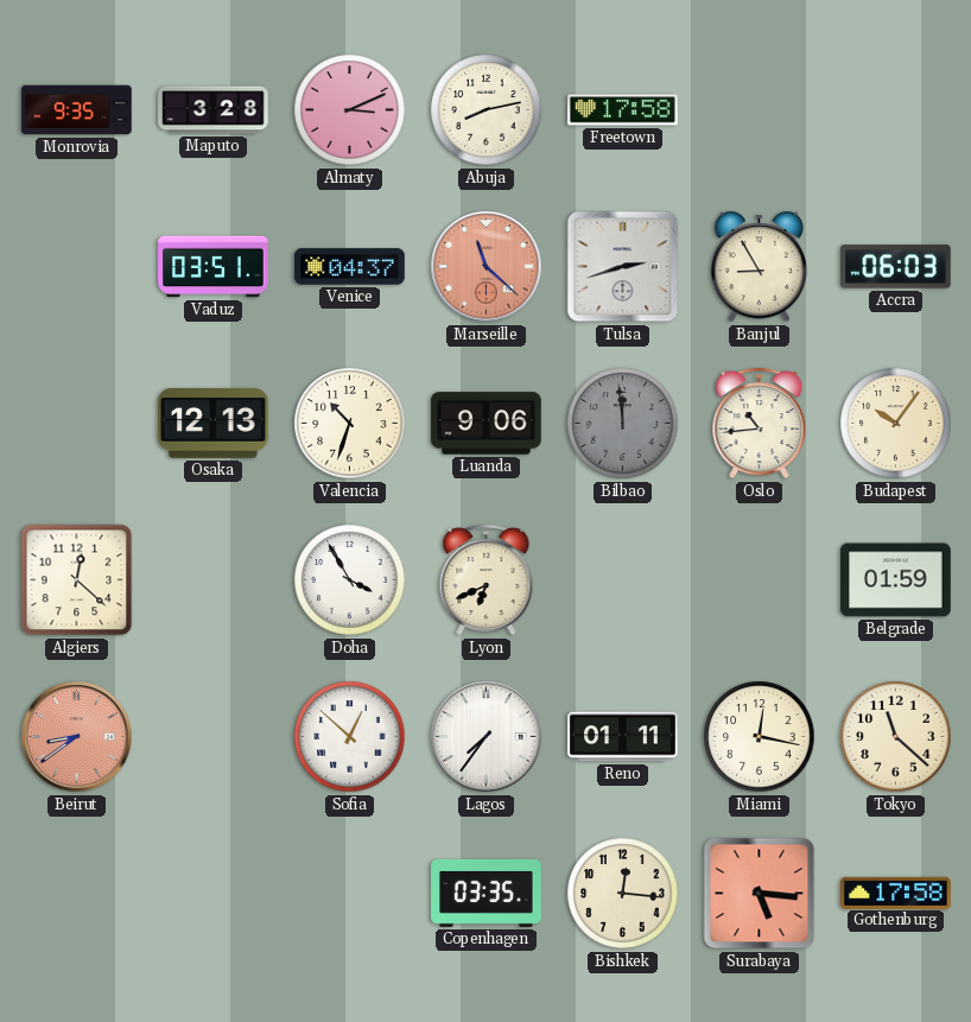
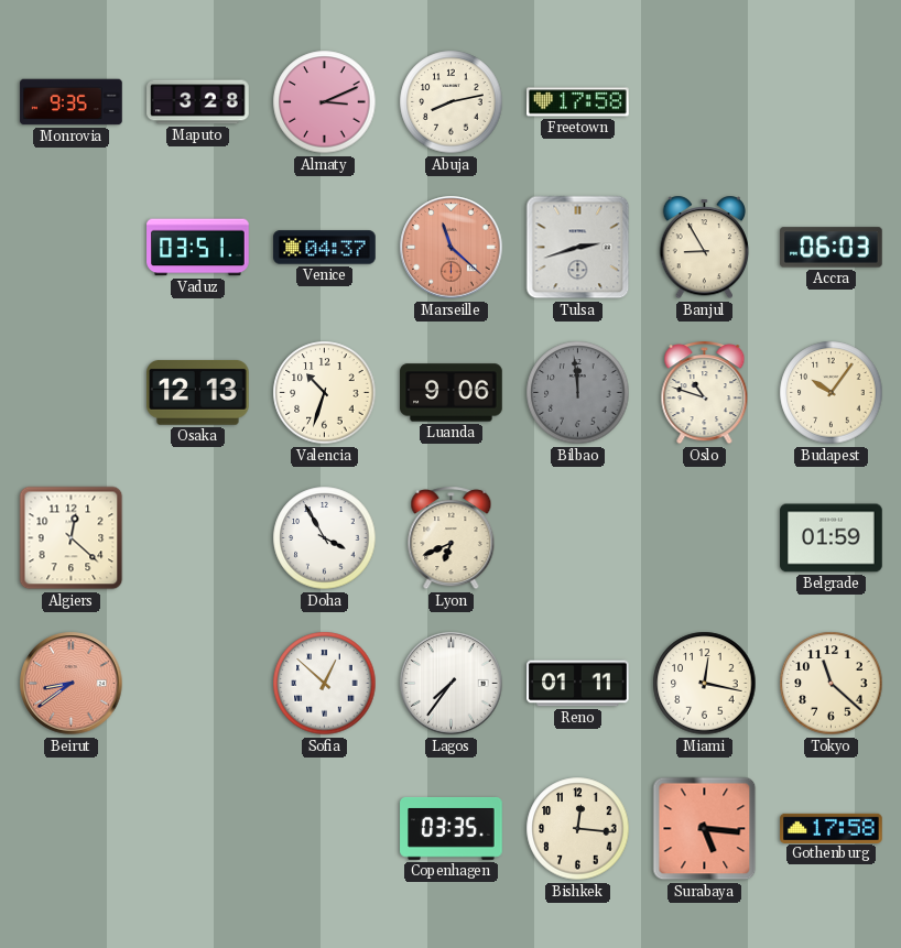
Oslo: 10:44 -> 10:48 (705, 393)
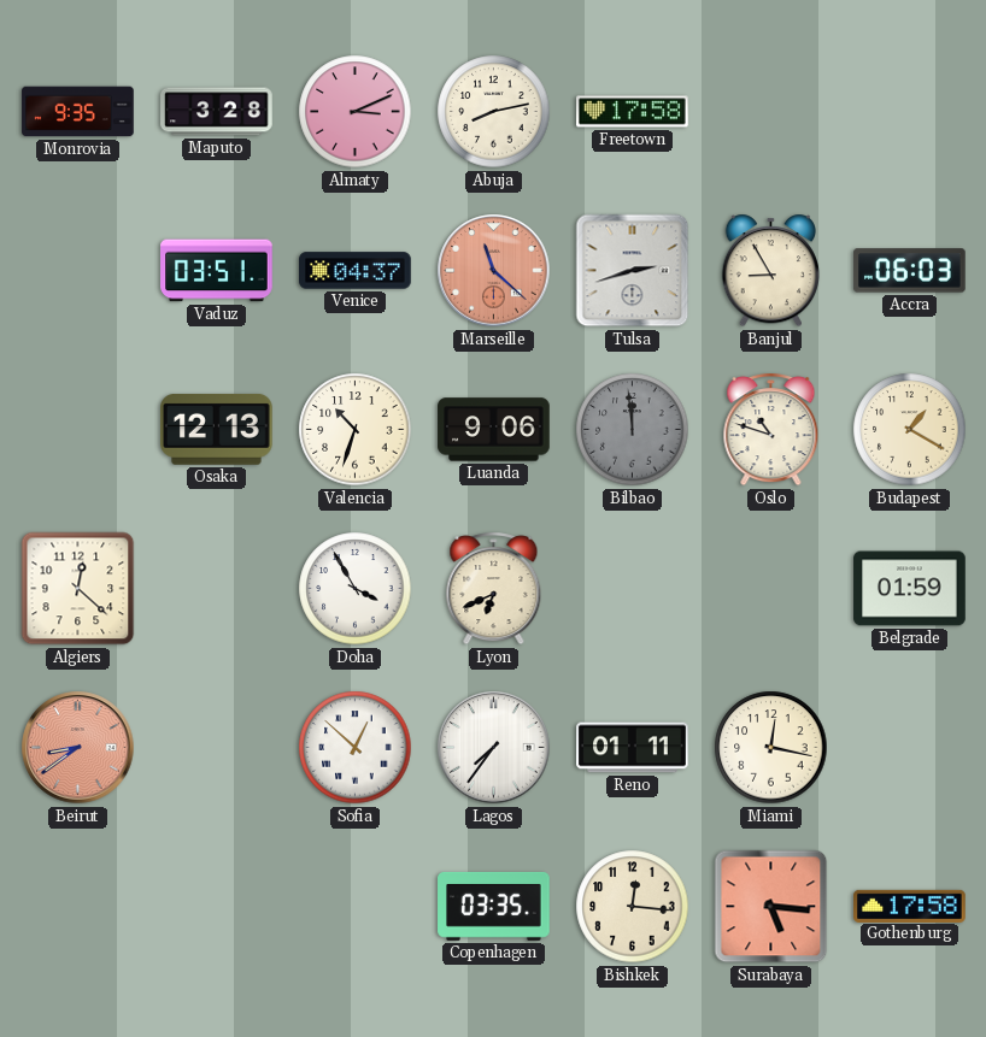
Budapest: 10:06 -> 1:20 (910, 430)
Tokyo: 11:22 -> none (832, 684)
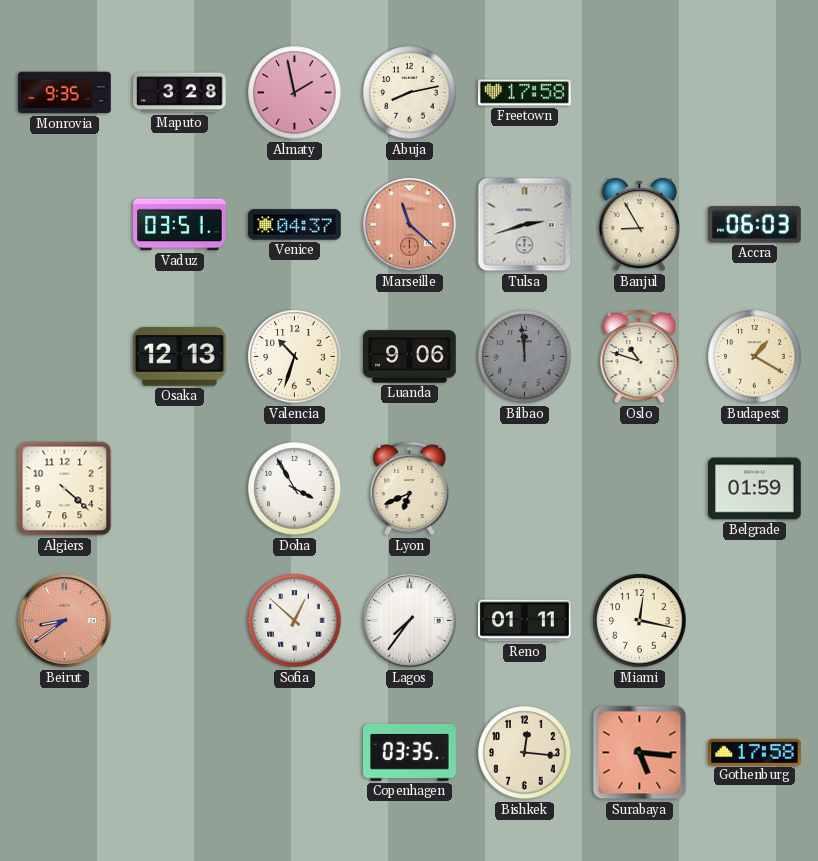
Almaty: 3:11 -> 1:58 (295, 93)
Algiers: 12:22 -> 4:22 (65, 489)
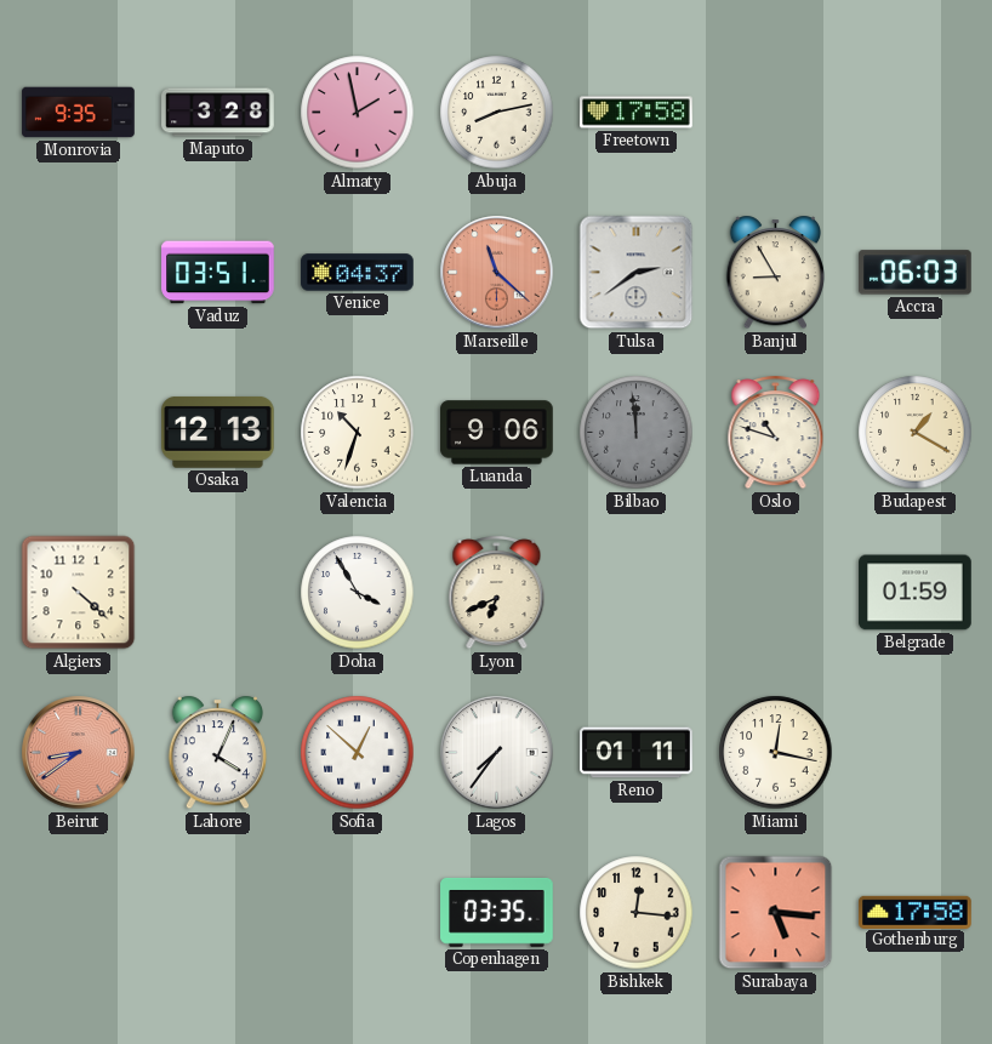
Tulsa: 2:42 -> 2:39 (637, 273)
Lahore: none -> 4:04 (218, 753)
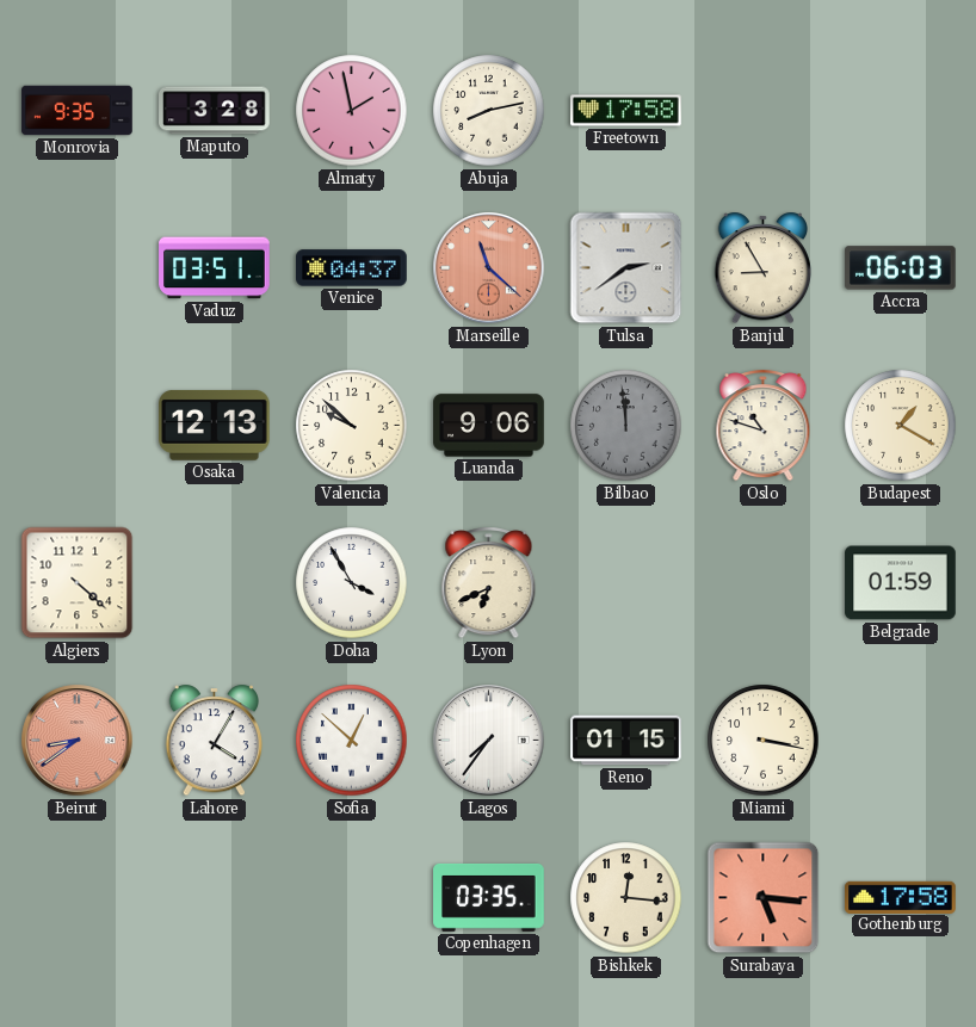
Valencia: 10:33 -> 9:52 (352, 426)
Lahore: 4:04 -> 4:05 (215, 741)
Reno: 01:11 -> 01:15 (626, 741)
Miami: 12:17 -> 3:17 (764, 741)
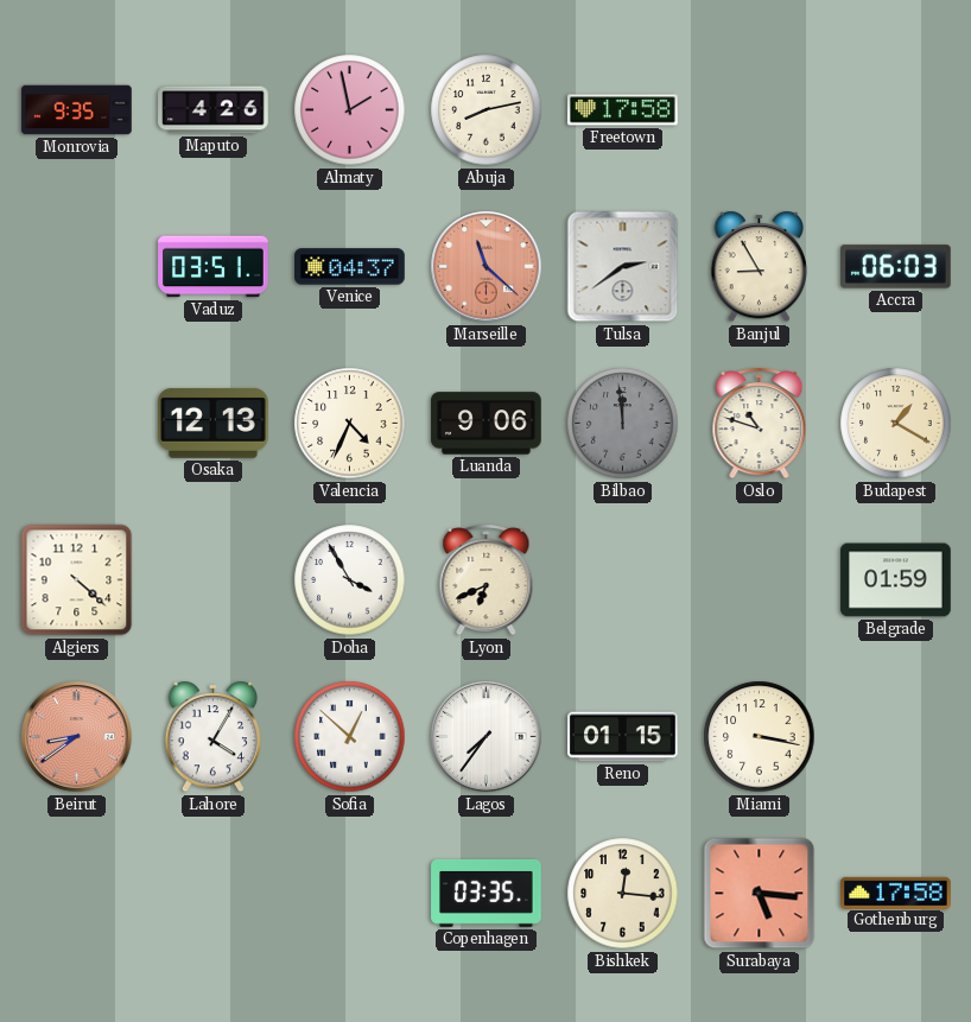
Maputo: 3:28 -> 4:26 (214, 110)
Valencia: 9:52 -> 4:34 (350, 424)
